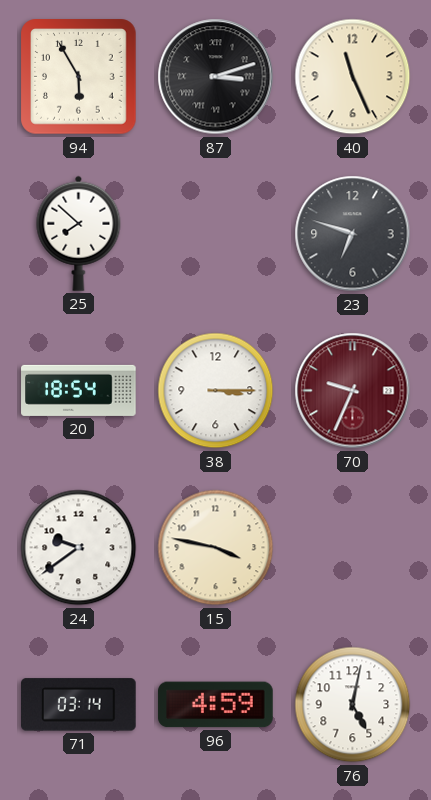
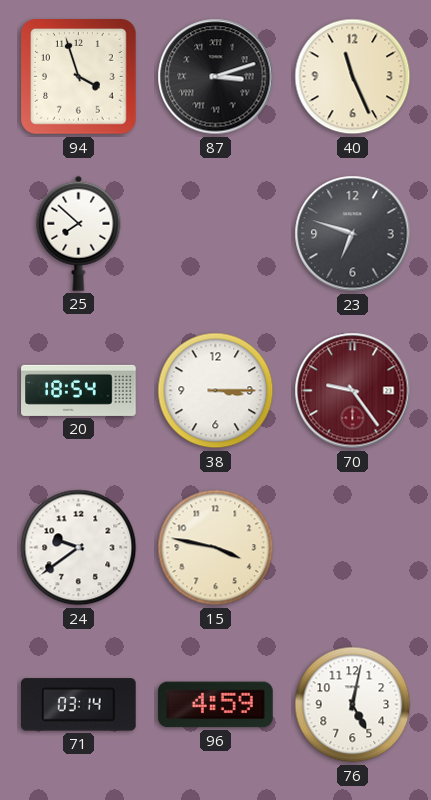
94: 5:55 -> 3:57 (79, 77)
70: 9:34 -> 9:24 (353, 391)
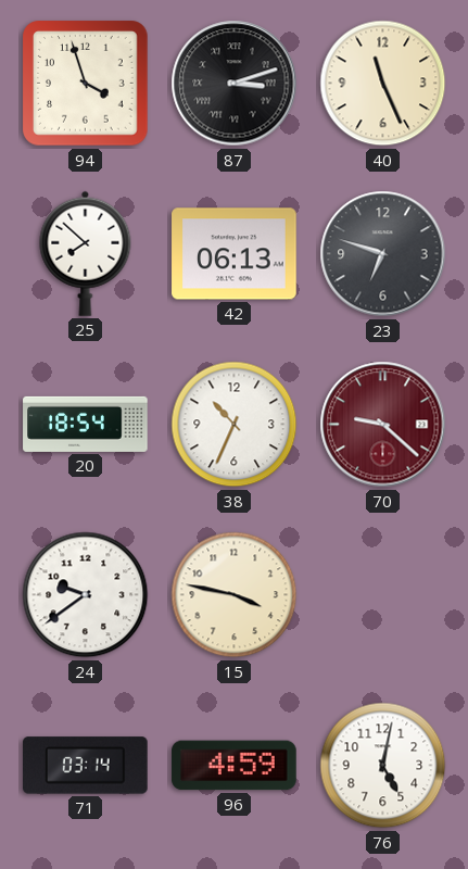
42: none -> 06:13 (235, 254)
38: 3:15 -> 10:34 (235, 425)
70: 9:24 -> 9:22 (383, 425)
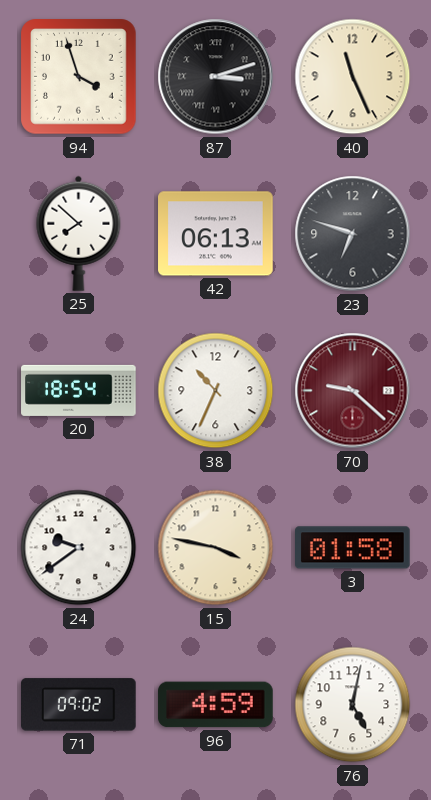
3: none -> 01:58 (353, 548)
71: 03:14 -> 09:02 (79, 705)
